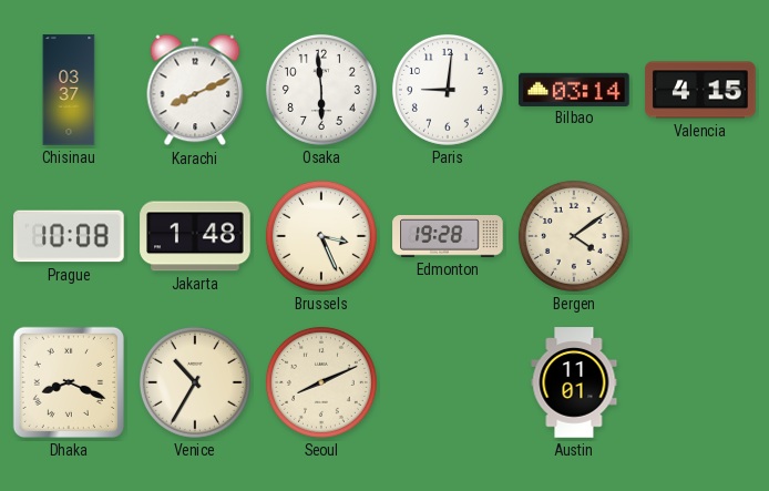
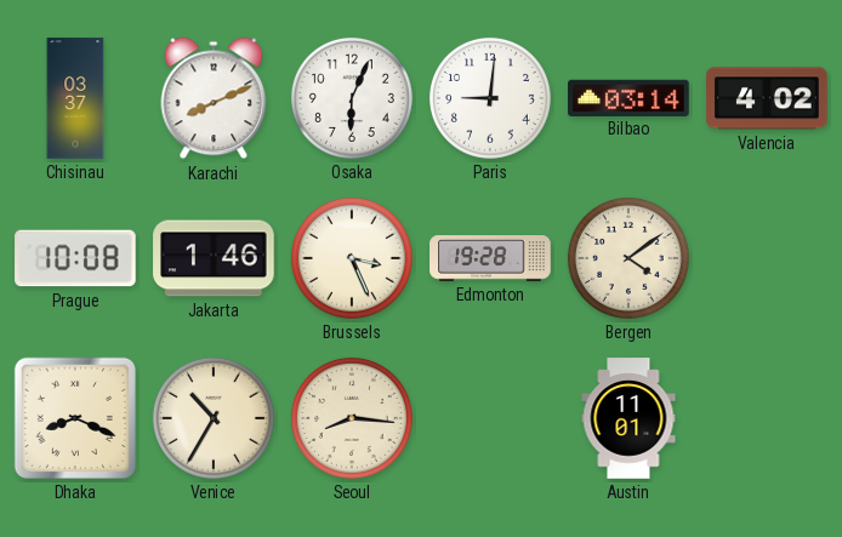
Osaka: 5:59 -> 6:04 (352, 98)
Valencia: 4:15 -> 4:02 (767, 98)
Jakarta: 1:48 -> 1:46 (214, 258)
Seoul: 8:11 -> 8:16 (352, 418)
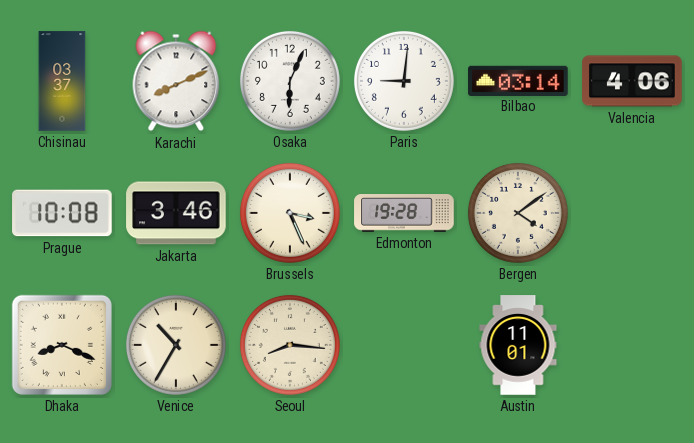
Valencia: 4:02 -> 4:06 (632, 81)
Jakarta: 1:46 -> 3:46 (176, 213)
